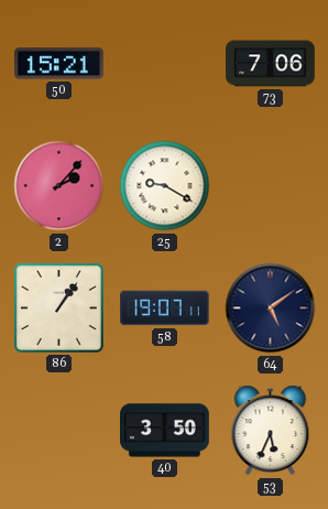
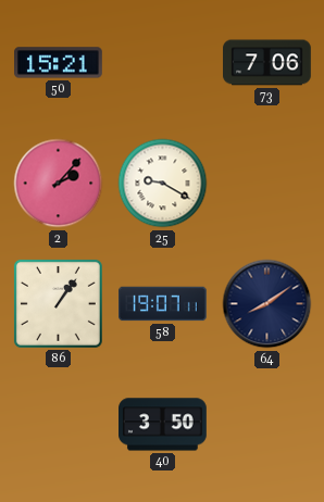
64: 5:09 -> 8:09 (267, 304)
53: 5:34 -> none (271, 431)
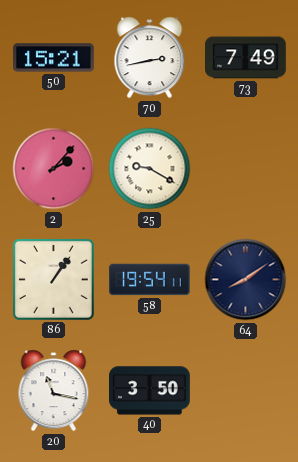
70: none -> 2:43 (150, 58)
73: 7:06 -> 7:49 (246, 58)
58: 19:07 -> 19:54 (150, 280)
20: none -> 11:17 (54, 391)
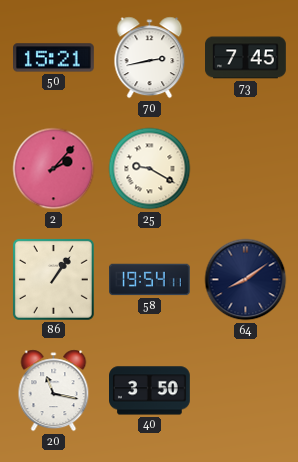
73: 7:49 -> 7:45 (246, 58)
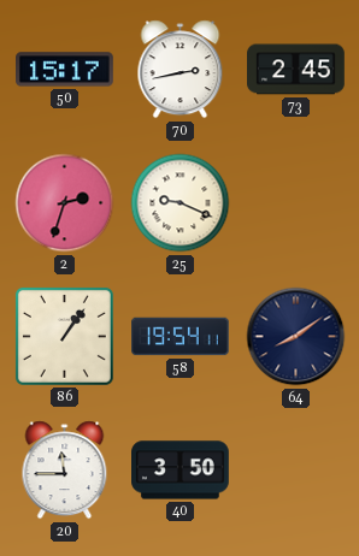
50: 15:21 -> 15:17 (65, 70)
73: 7:45 -> 2:45 (296, 70)
2: 2:07 -> 2:33 (65, 203)
25: 9:20 -> 9:19 (181, 203)
20: 11:17 -> 11:45 (65, 471)
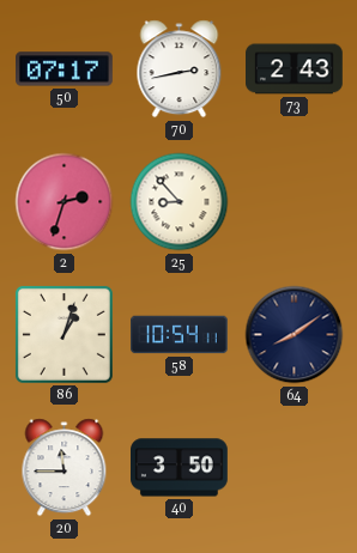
50: 15:17 -> 07:17 (65, 69)
73: 2:45 -> 2:43 (295, 69)
25: 9:19 -> 8:53 (180, 202)
86: 1:06 -> 1:03 (63, 334)
58: 19:54 -> 10:54 (180, 335)
